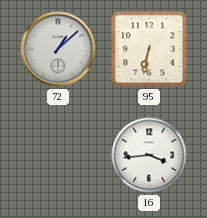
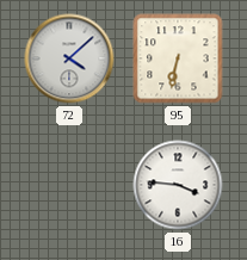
72: 1:08 -> 4:08 (69, 58)
16: 3:44 -> 3:46 (178, 185)
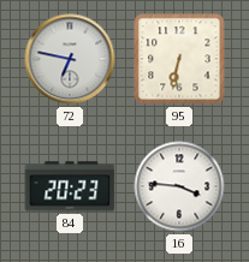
72: 4:08 -> 6:47 (70, 59)
84: none -> 20:23 (70, 186)
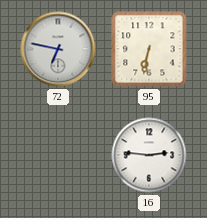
84: 20:23 -> none (70, 186)
16: 3:46 -> 2:46 (149, 155)
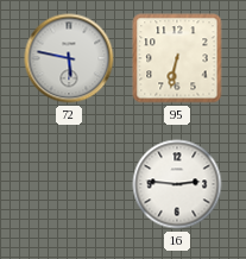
72: 6:47 -> 5:47 (69, 58)
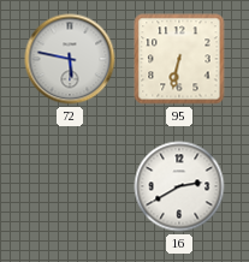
16: 2:46 -> 2:40 (179, 186)
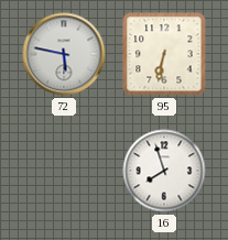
16: 2:40 -> 7:57 (164, 171)
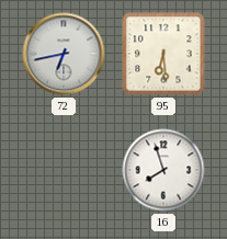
72: 5:47 -> 6:43 (64, 54)
95: 6:32 -> 6:29 (163, 54)
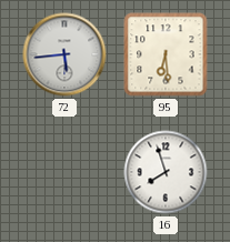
72: 6:43 -> 5:44 (64, 54)
